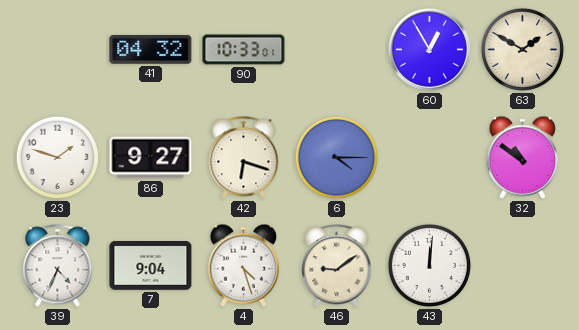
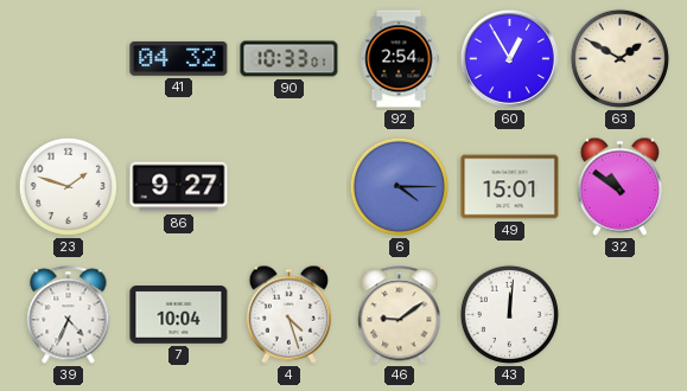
92: none -> 2:54 (399, 59)
42: 6:18 -> none (244, 158)
49: none -> 15:01 (510, 187)
7: 9:04 -> 10:04 (179, 315)
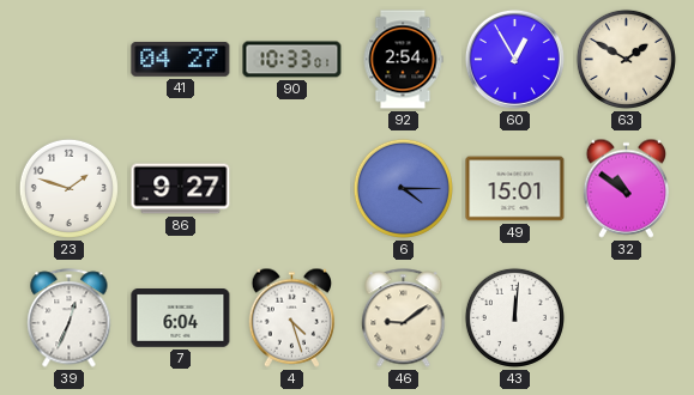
41: 04:32 -> 04:27 (181, 59)
39: 4:34 -> 12:34 (70, 318)
7: 10:04 -> 6:04 (181, 318)
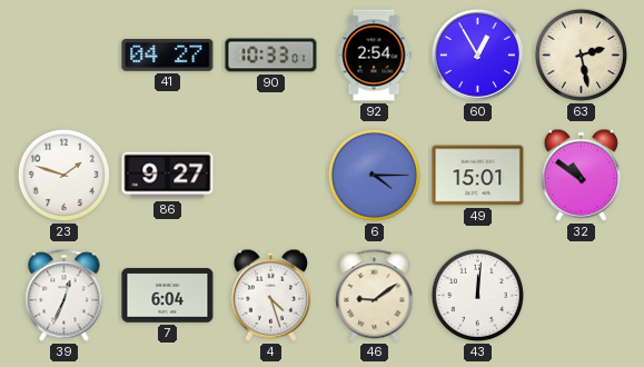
63: 1:50 -> 2:28 (581, 54)
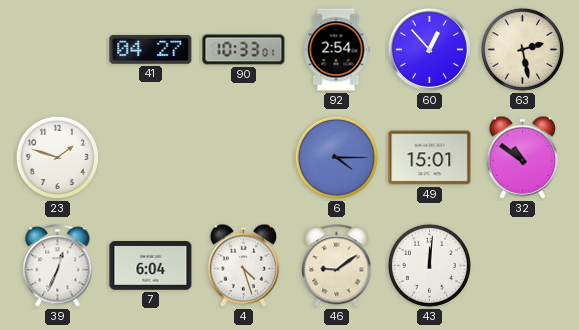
60: 12:55 -> 12:53 (429, 49)
86: 9:27 -> none (168, 176)
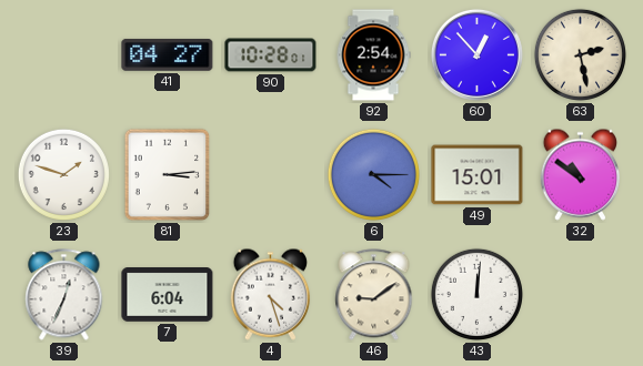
90: 10:33 -> 10:28 (271, 55)
81: none -> 3:14 (168, 175)
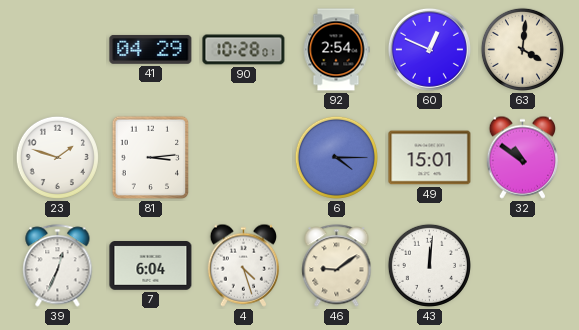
41: 04:27 -> 04:29 (151, 49)
60: 12:53 -> 12:49 (429, 49)
63: 2:28 -> 4:01 (522, 49)
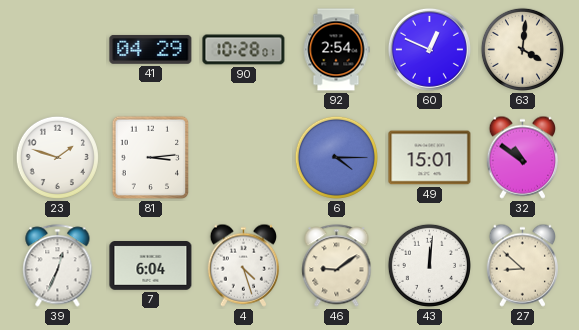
27: none -> 8:52 (523, 265)
